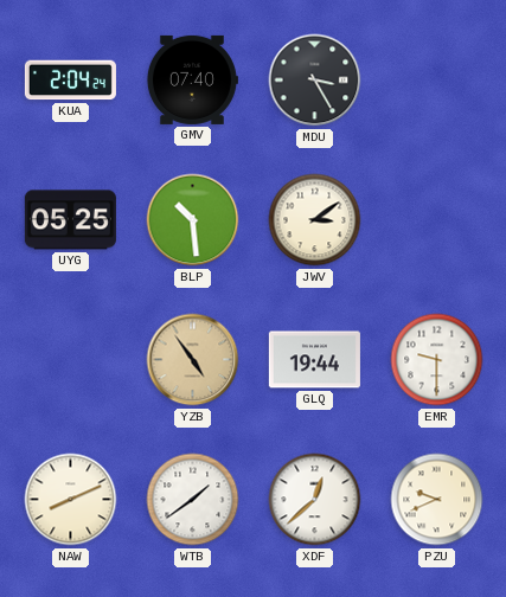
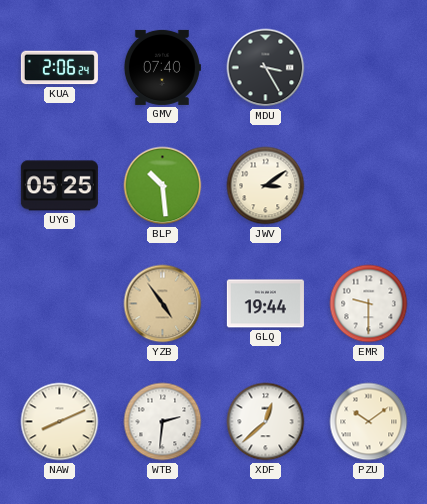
KUA: 2:04 -> 2:06 (59, 68)
WTB: 1:39 -> 2:31 (163, 422)
PZU: 9:41 -> 10:09 (369, 422)
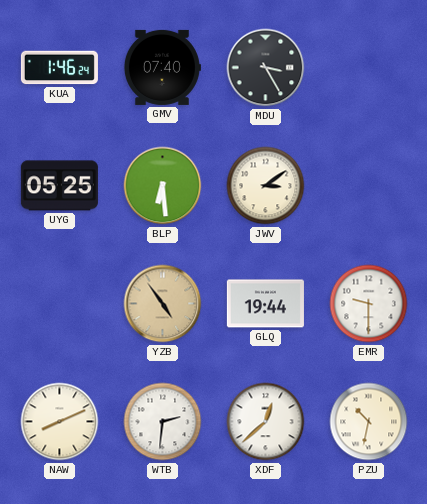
KUA: 2:06 -> 1:46 (59, 68)
BLP: 10:29 -> 6:29 (163, 186)
PZU: 10:09 -> 10:32 (369, 422)
